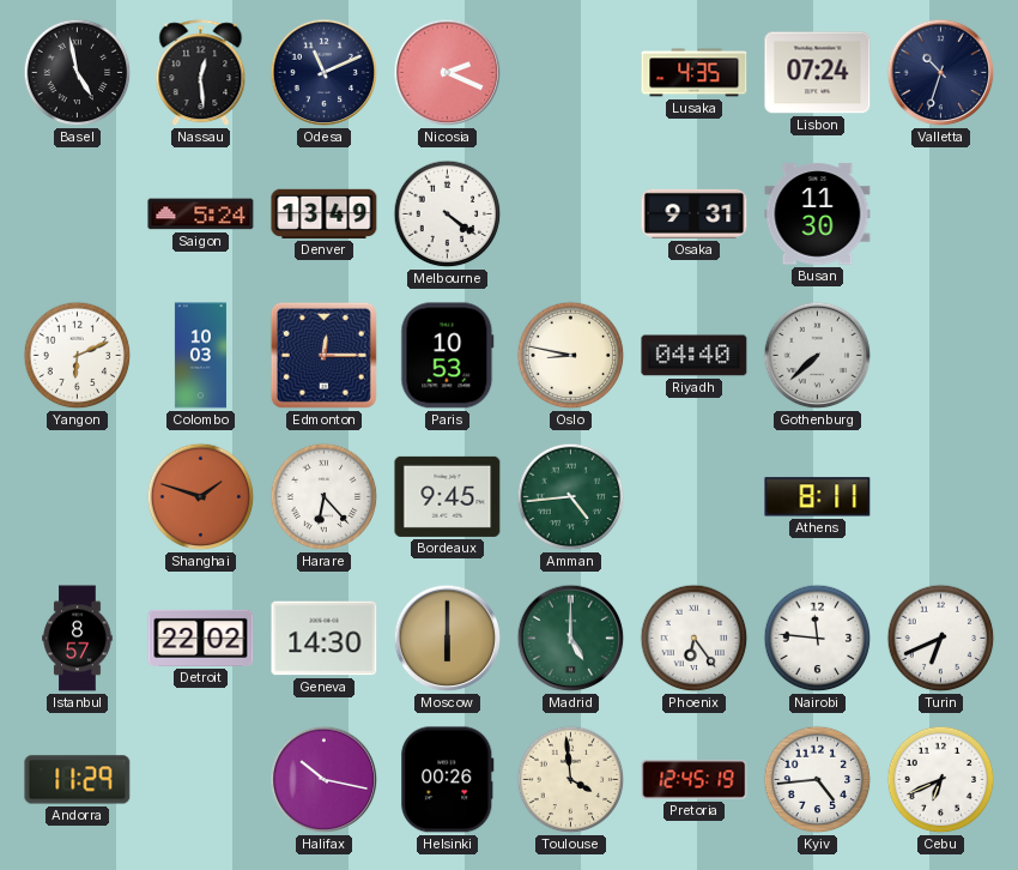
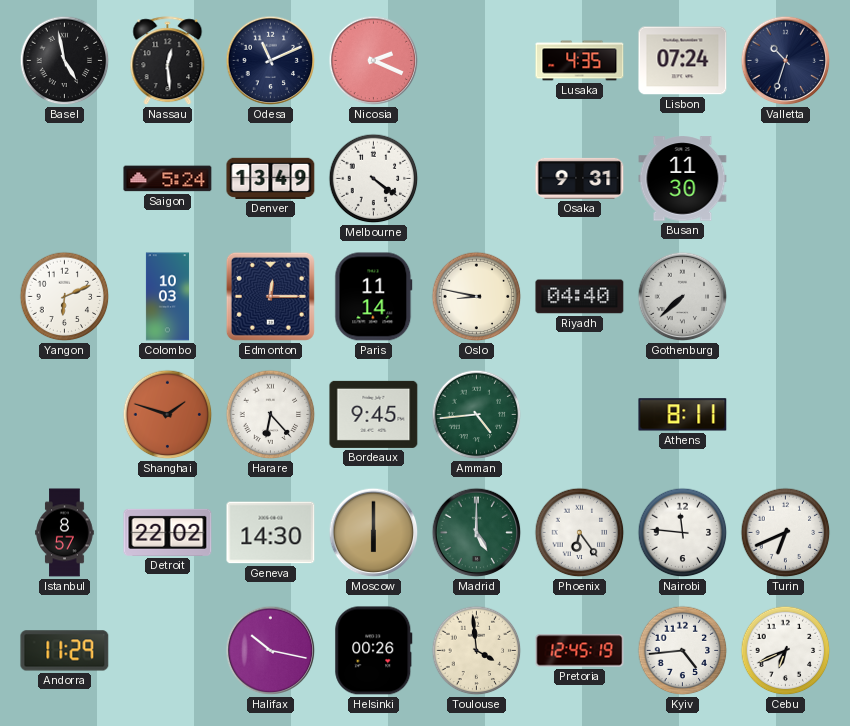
Paris: 10:53 -> 11:14 (374, 297)
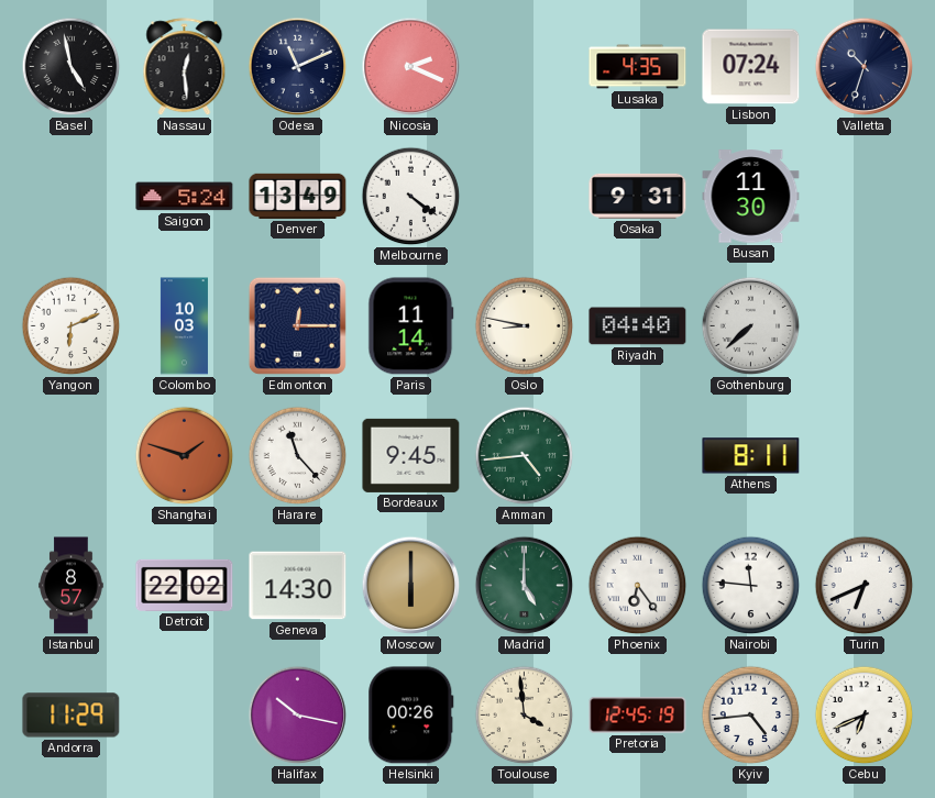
Harare: 6:23 -> 11:23 (298, 456)
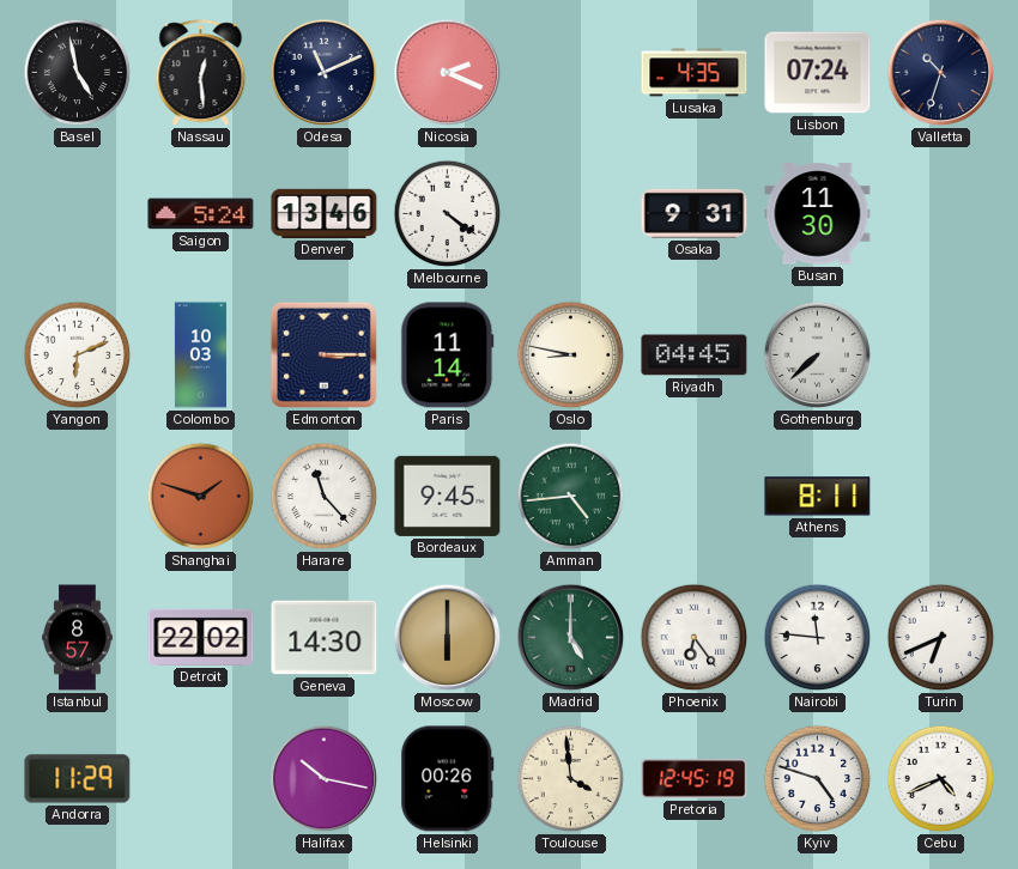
Denver: 13:49 -> 13:46 (325, 213)
Edmonton: 12:15 -> 3:15 (323, 354)
Riyadh: 04:40 -> 04:45 (695, 355)
Kyiv: 4:44 -> 4:48 (818, 779)
Cebu: 6:41 -> 4:41 (941, 779)
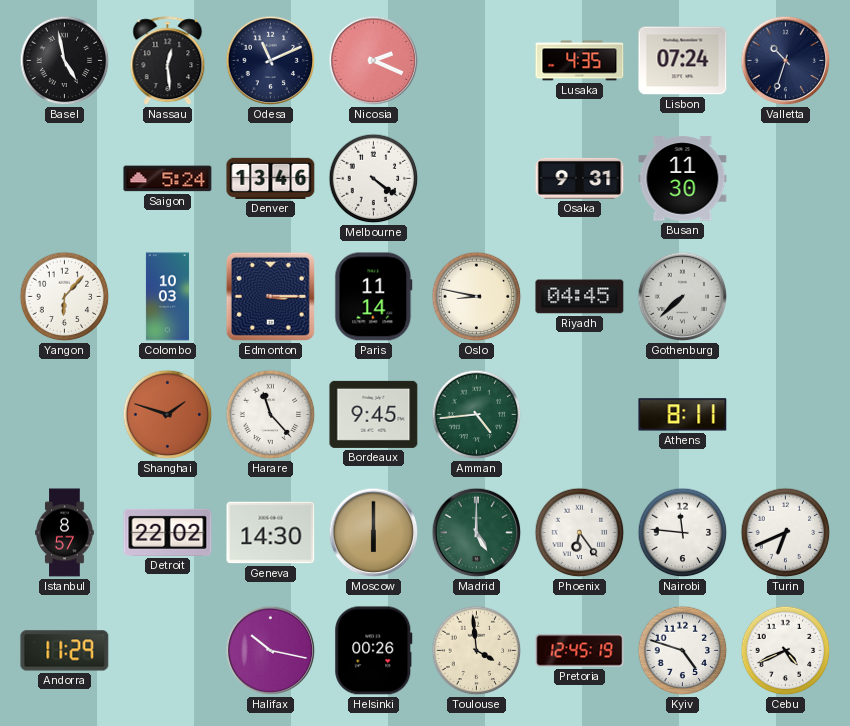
Yangon: 6:11 -> 6:07 (65, 297)
